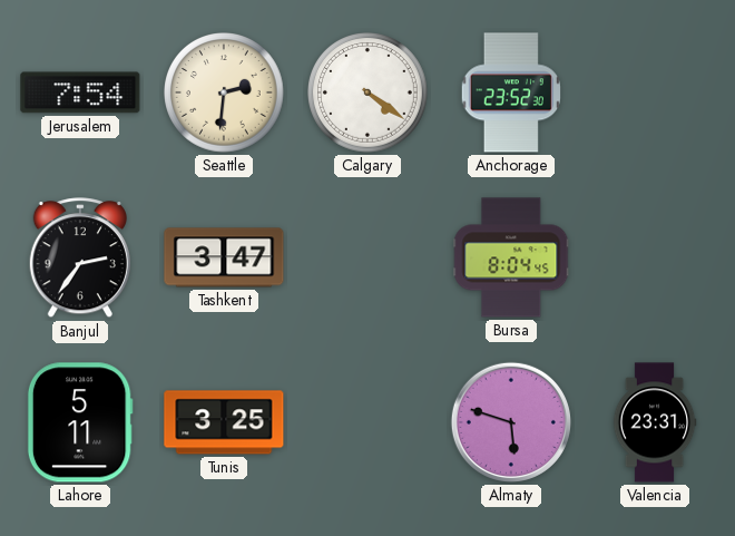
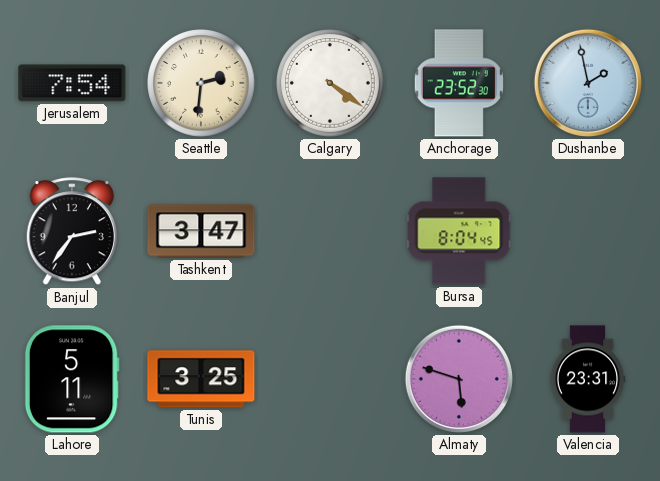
Dushanbe: none -> 1:58 (588, 83)
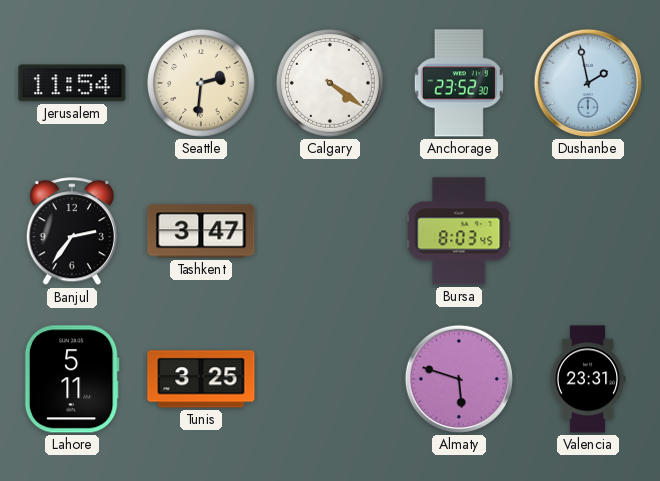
Jerusalem: 7:54 -> 11:54 (72, 83)
Bursa: 8:04 -> 8:03 (459, 231)
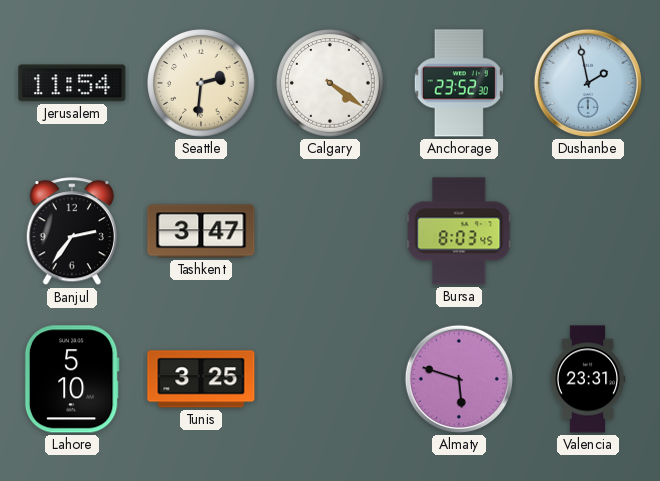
Lahore: 5:11 -> 5:10 (72, 379)
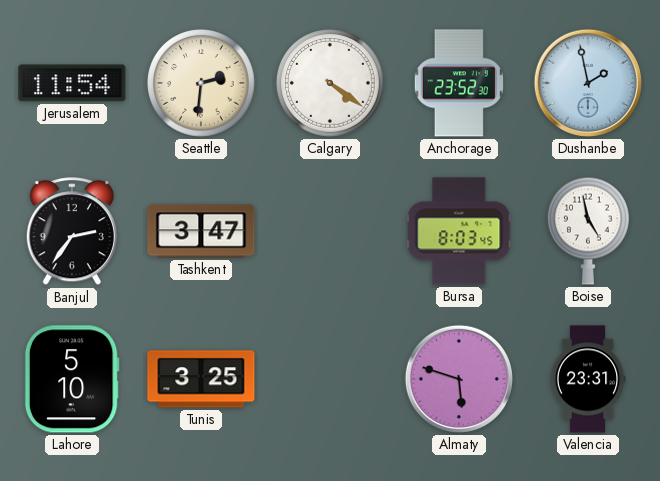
Boise: none -> 4:58 (588, 231)
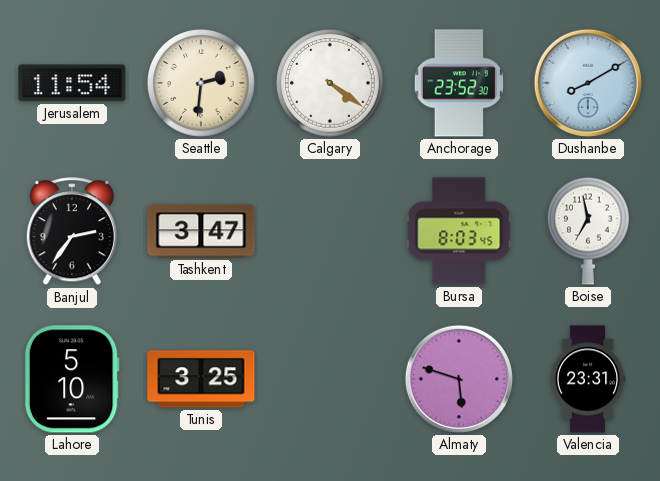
Dushanbe: 1:58 -> 8:10 (588, 83)
Boise: 4:58 -> 6:58 (588, 231)
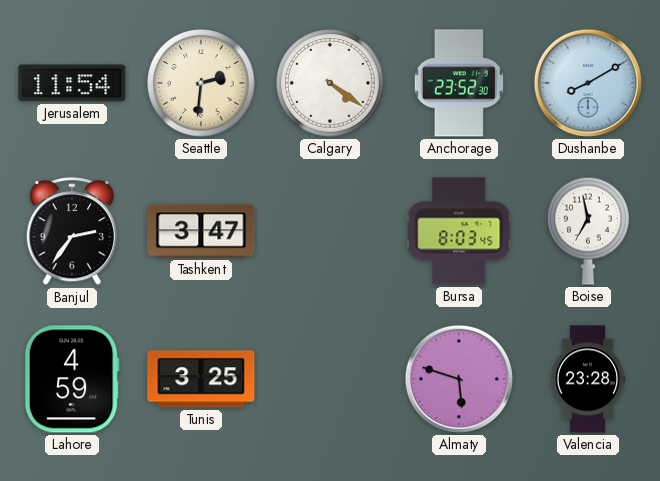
Lahore: 5:10 -> 4:59 (72, 379)
Valencia: 23:31 -> 23:28 (588, 379)
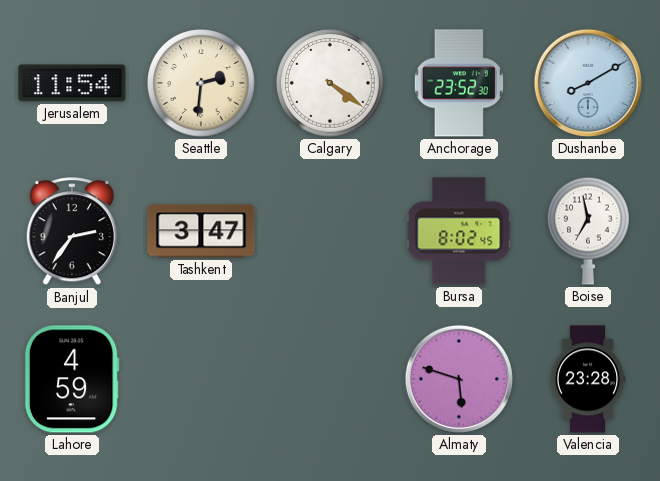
Bursa: 8:03 -> 8:02 (459, 231)
Tunis: 3:25 -> none (201, 379)
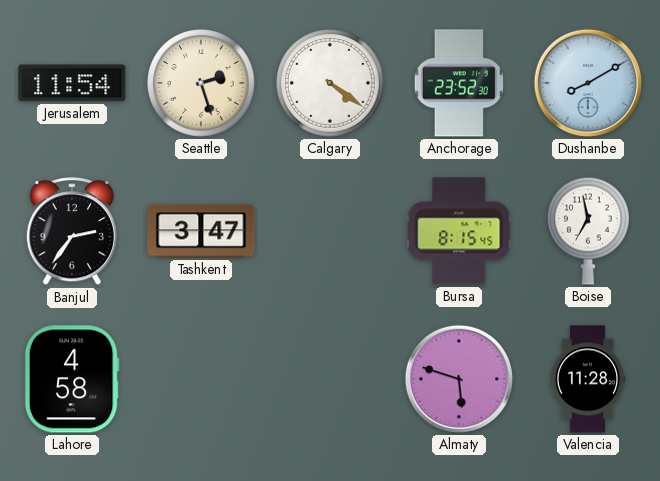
Seattle: 2:31 -> 2:27 (202, 84)
Bursa: 8:02 -> 8:15 (459, 231)
Lahore: 4:59 -> 4:58 (72, 379)
Valencia: 23:28 -> 11:28 (588, 379)
